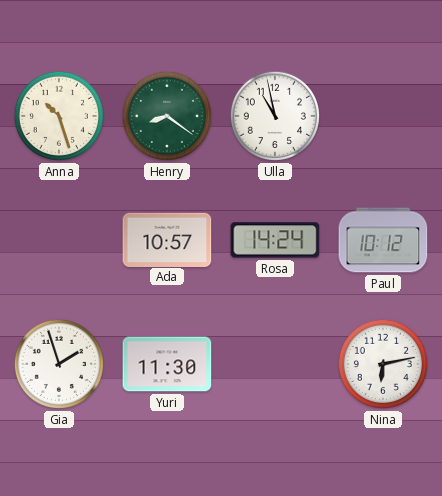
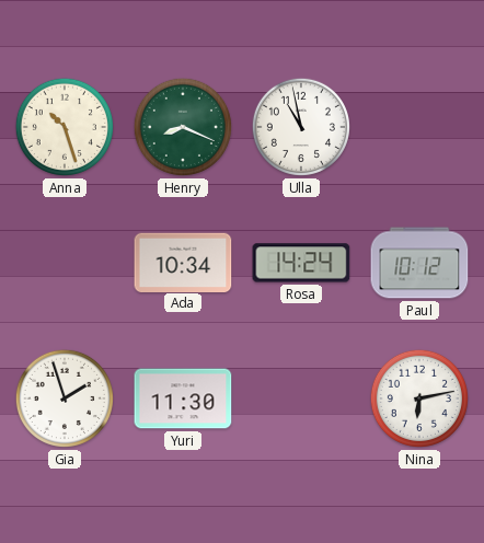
Henry: 8:21 -> 8:19 (183, 127)
Ada: 10:57 -> 10:34 (183, 262)
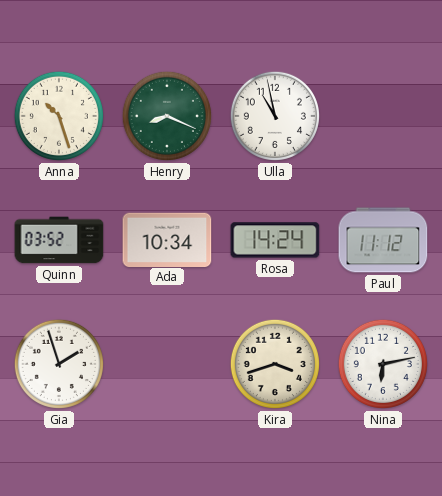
Quinn: none -> 03:52 (59, 240)
Paul: 10:12 -> 11:12 (383, 240)
Yuri: 11:30 -> none (183, 398)
Kira: none -> 3:42 (275, 364)
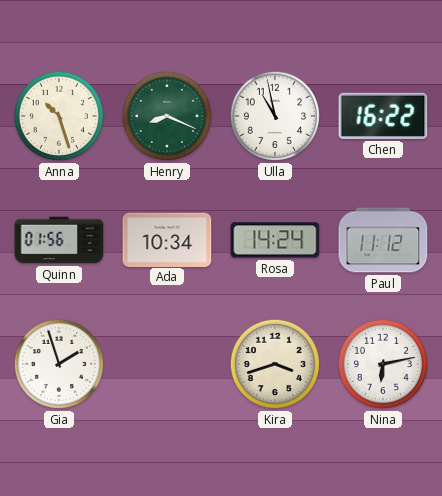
Chen: none -> 16:22 (383, 116)
Quinn: 03:52 -> 01:56 (59, 240)
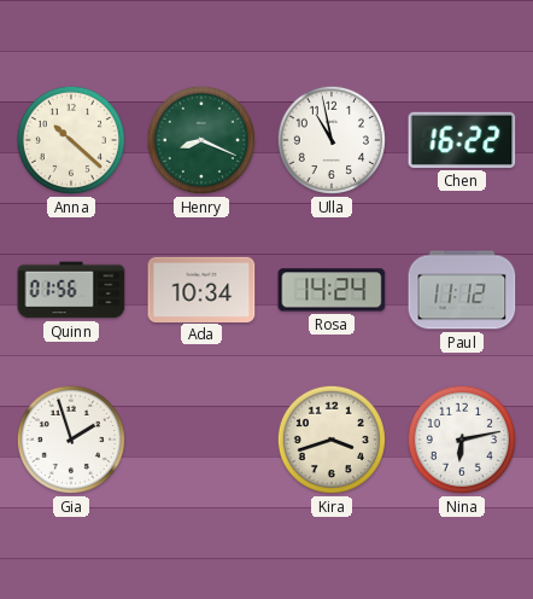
Anna: 10:27 -> 10:22 (71, 140)
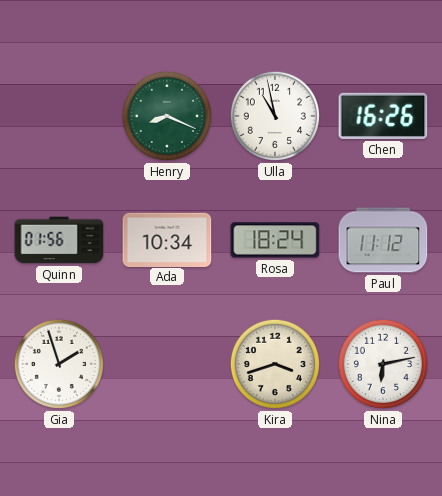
Anna: 10:22 -> none (71, 140)
Chen: 16:22 -> 16:26 (383, 116)
Rosa: 14:24 -> 18:24 (275, 240)
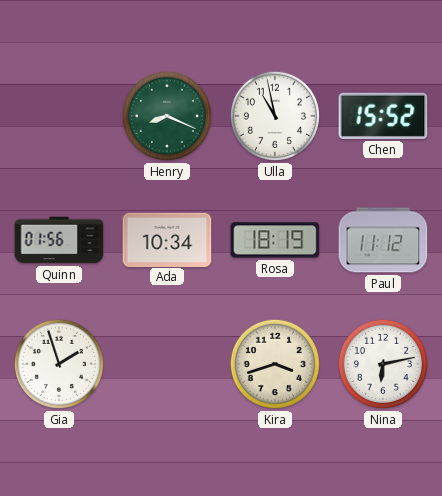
Chen: 16:26 -> 15:52 (383, 116)
Rosa: 18:24 -> 18:19 (275, 240)
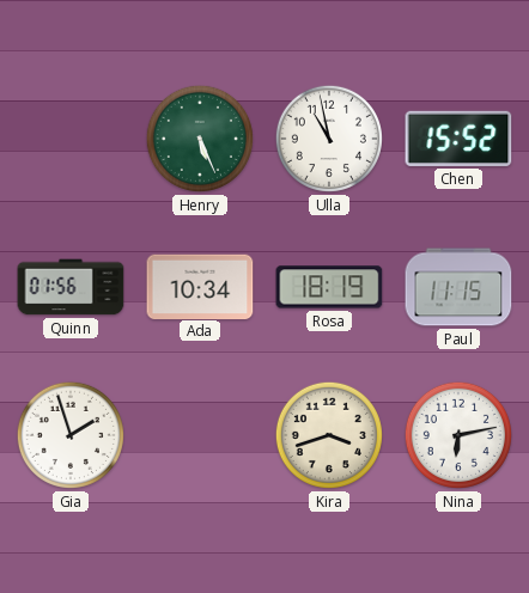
Henry: 8:19 -> 5:26 (200, 139)
Paul: 11:12 -> 11:15 (458, 287)
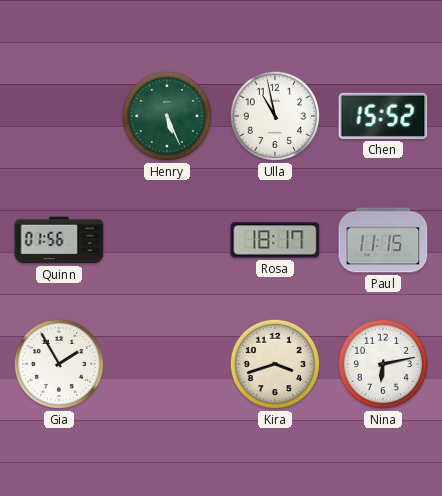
Ada: 10:34 -> none (200, 286)
Rosa: 18:19 -> 18:17 (275, 240)
Gia: 1:57 -> 1:55 (59, 364)
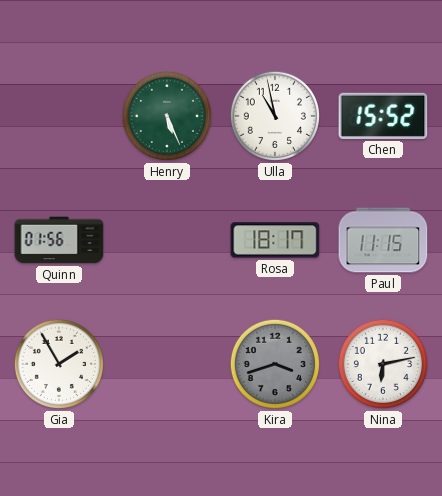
Kira dial: cream -> grey (275, 364)
